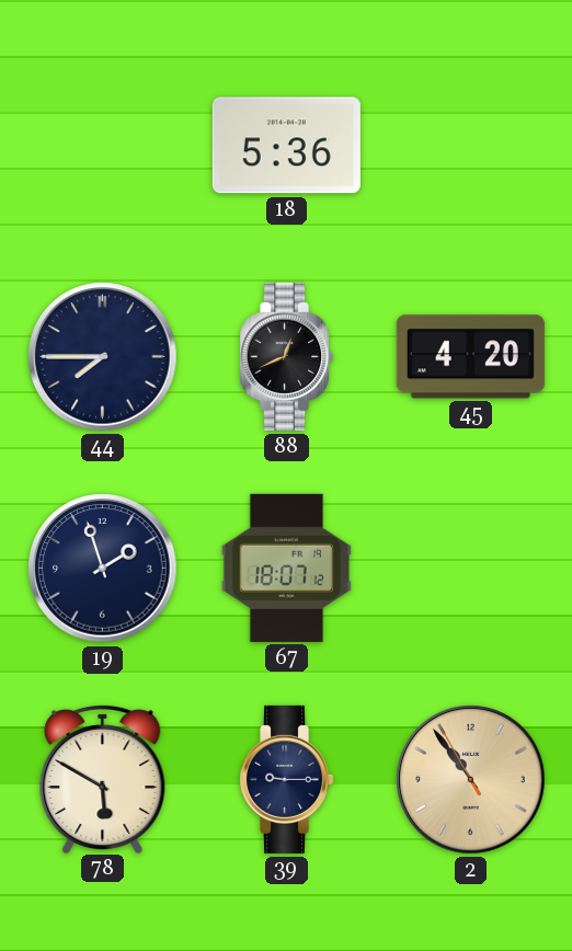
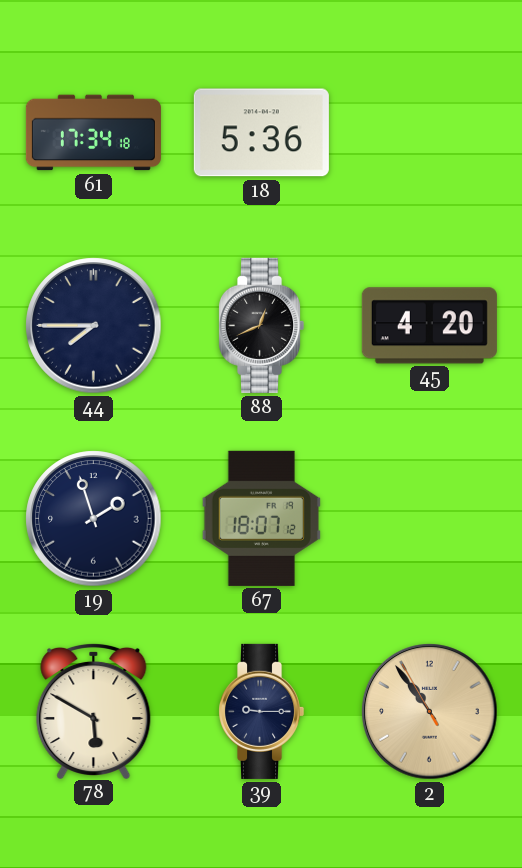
61: none -> 17:34 (93, 133)
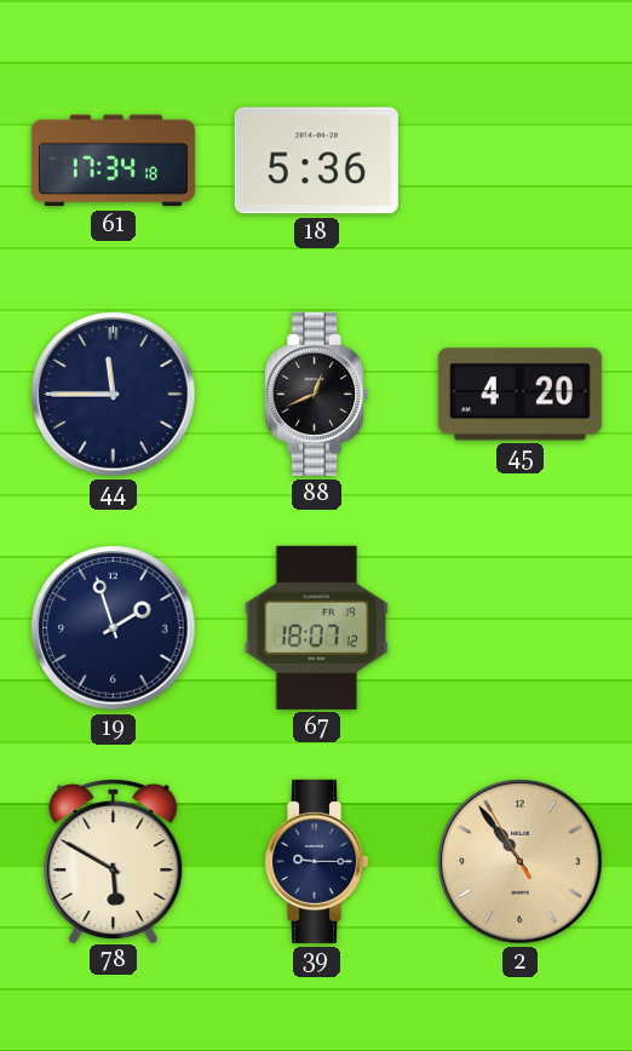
44: 7:45 -> 11:45 (114, 395)
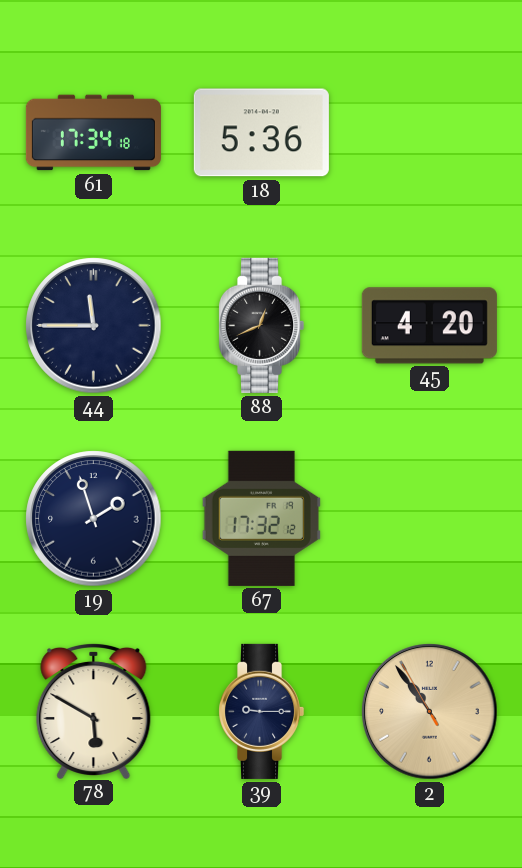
67: 18:07 -> 17:32 (261, 518)
